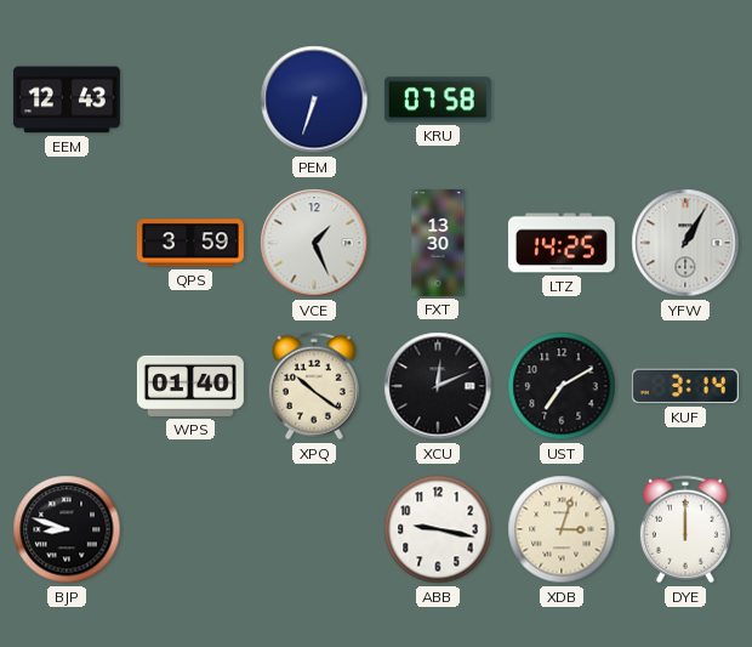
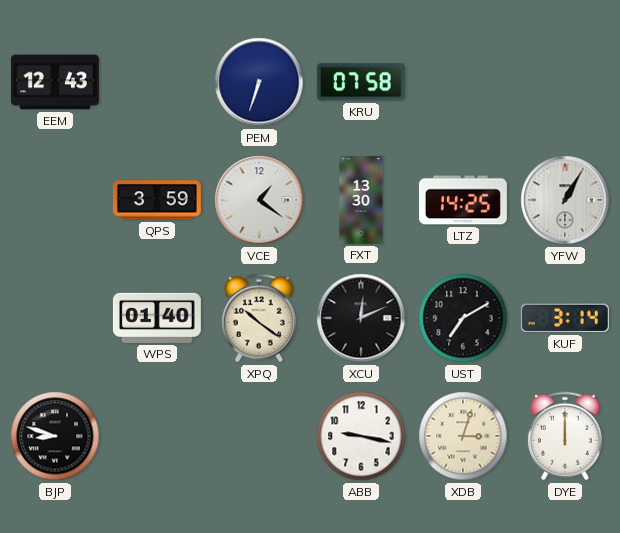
VCE: 1:26 -> 1:21 (259, 200)
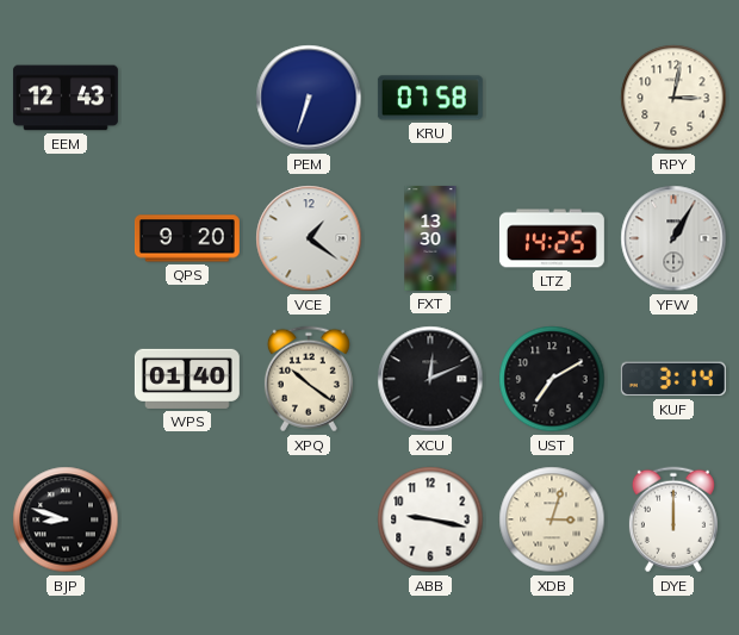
RPY: none -> 3:02 (673, 98)
QPS: 3:59 -> 9:20 (187, 238)
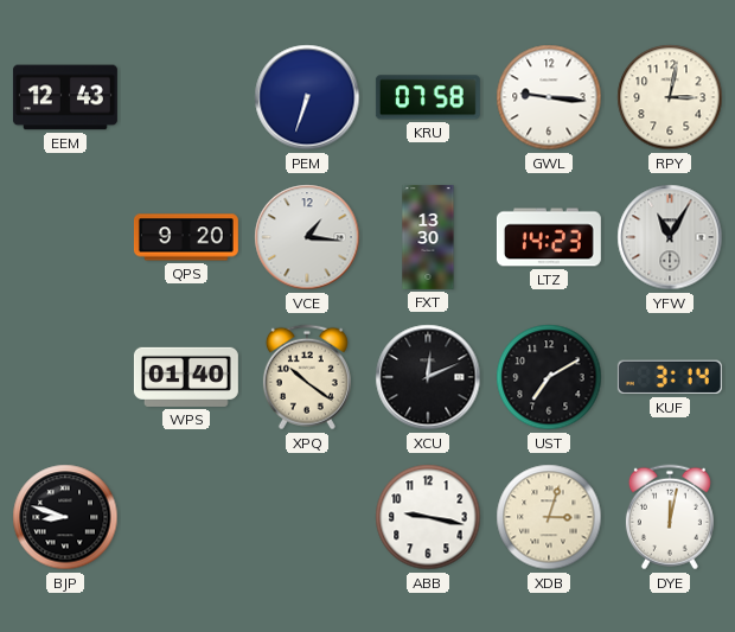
GWL: none -> 9:16 (549, 97)
VCE: 1:21 -> 1:16 (307, 237)
LTZ: 14:25 -> 14:23 (549, 237)
YFW: 1:05 -> 11:05 (670, 237)
DYE: 12:00 -> 12:02 (670, 517)
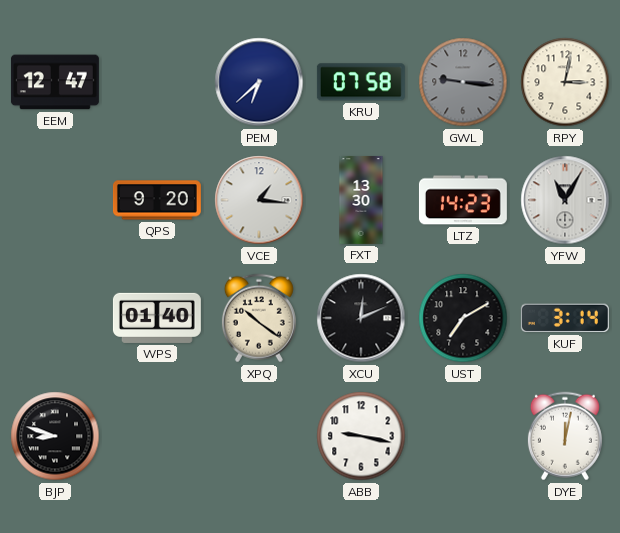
EEM: 12:43 -> 12:47 (55, 82)
PEM: 6:33 -> 6:38 (259, 82)
GWL dial: white -> grey (463, 82)
XDB: 3:03 -> none (549, 517)
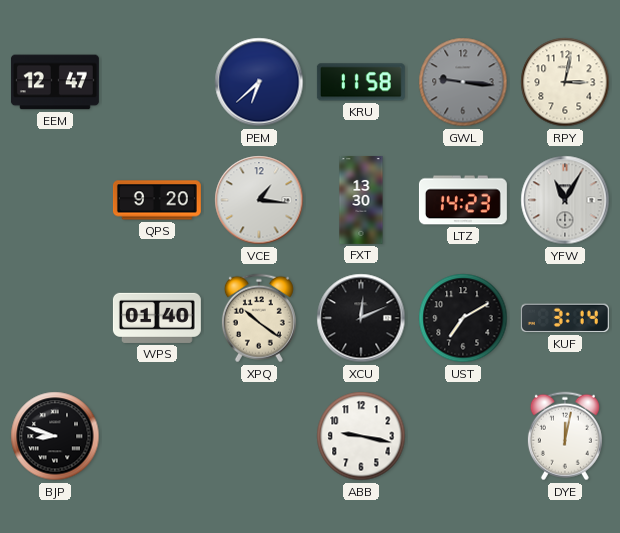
KRU: 07:58 -> 11:58 (361, 82)
